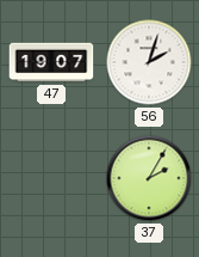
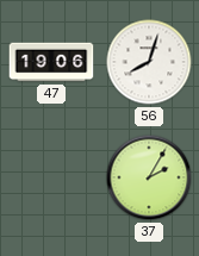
47: 19:07 -> 19:06 (51, 62)
56: 2:03 -> 8:03 (149, 62)
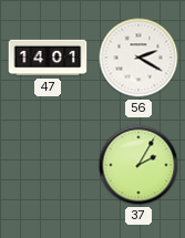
47: 19:06 -> 14:01 (48, 58)
56: 8:03 -> 2:20 (138, 58)
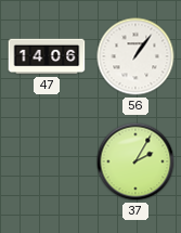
47: 14:01 -> 14:06 (47, 56)
56: 2:20 -> 1:06 (135, 56)
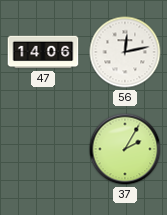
56: 1:06 -> 12:13 (125, 52)
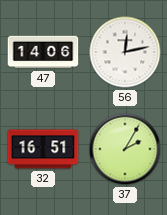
32: none -> 16:51 (43, 149)
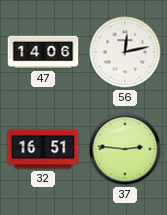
37: 2:05 -> 2:46 (125, 149)
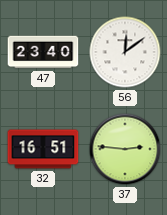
47: 14:06 -> 23:40 (43, 52)
56: 12:13 -> 12:09 (125, 52)
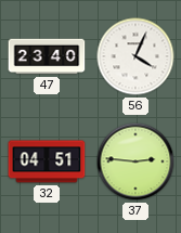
56: 12:09 -> 4:04 (135, 56)
32: 16:51 -> 04:51 (47, 161)
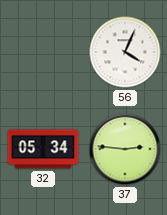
47: 23:40 -> none (47, 56)
32: 04:51 -> 05:34 (43, 149)
